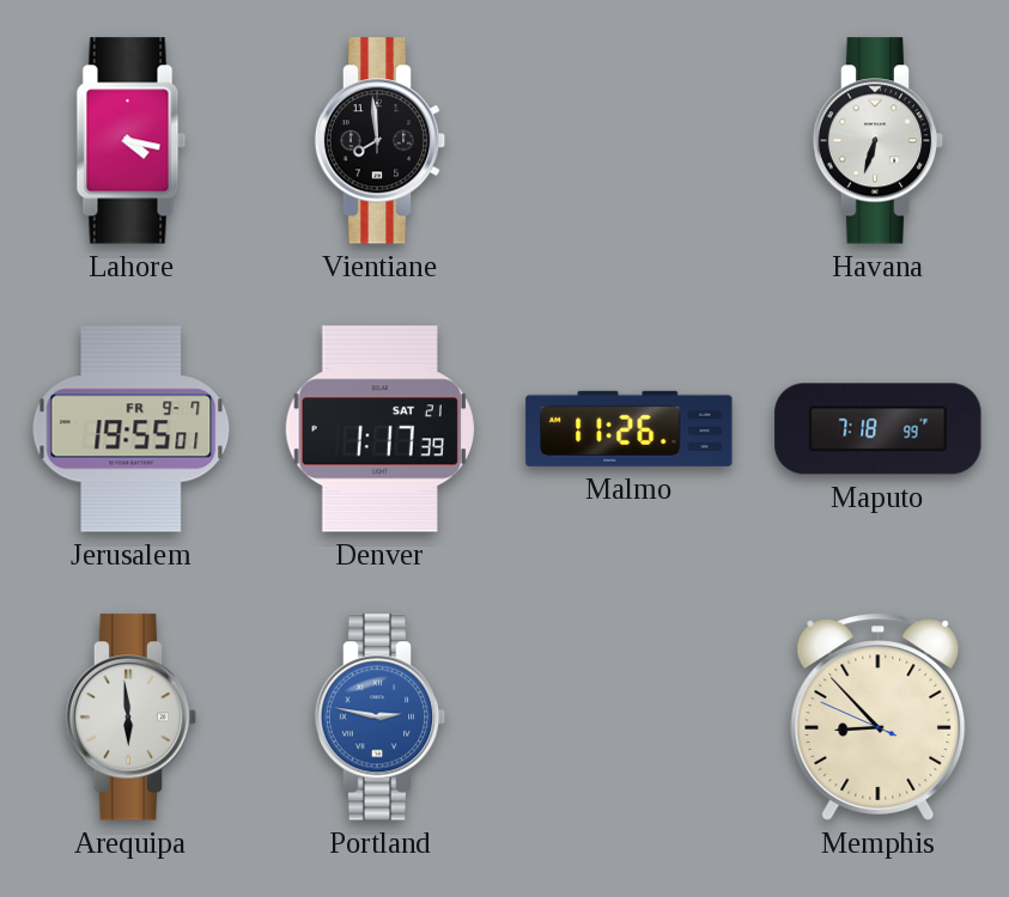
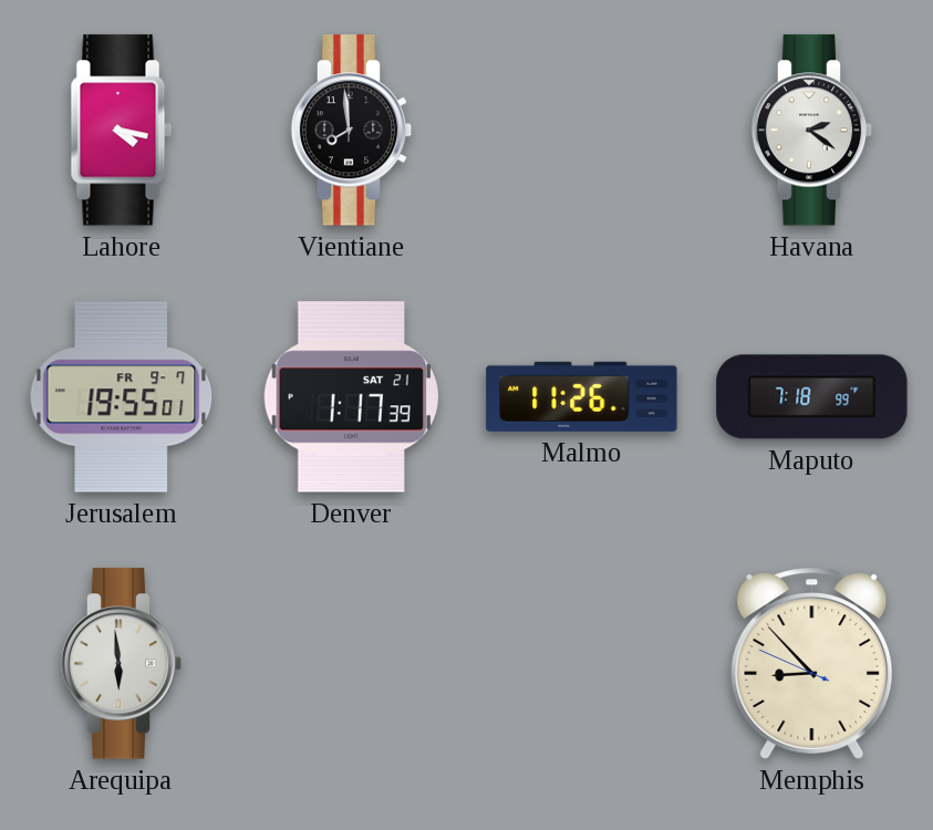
Havana: 6:33 -> 2:21 (812, 131)
Portland: 2:47 -> none (381, 718)
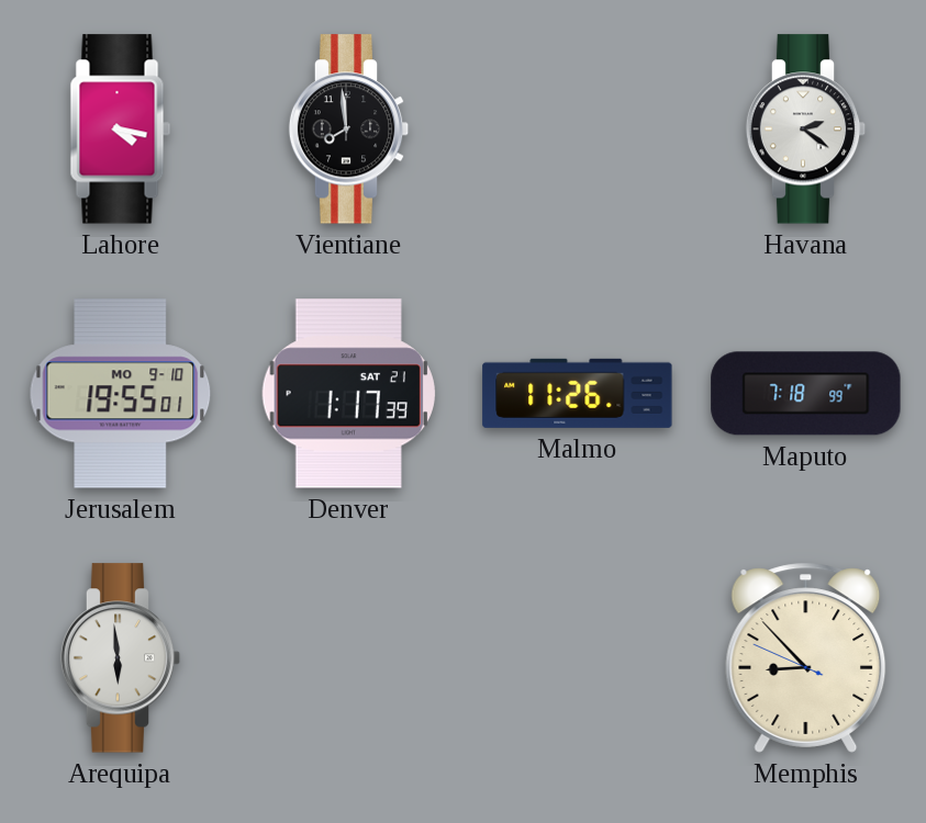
Jerusalem date: FR 9-7 -> MO 9-10 (121, 394)
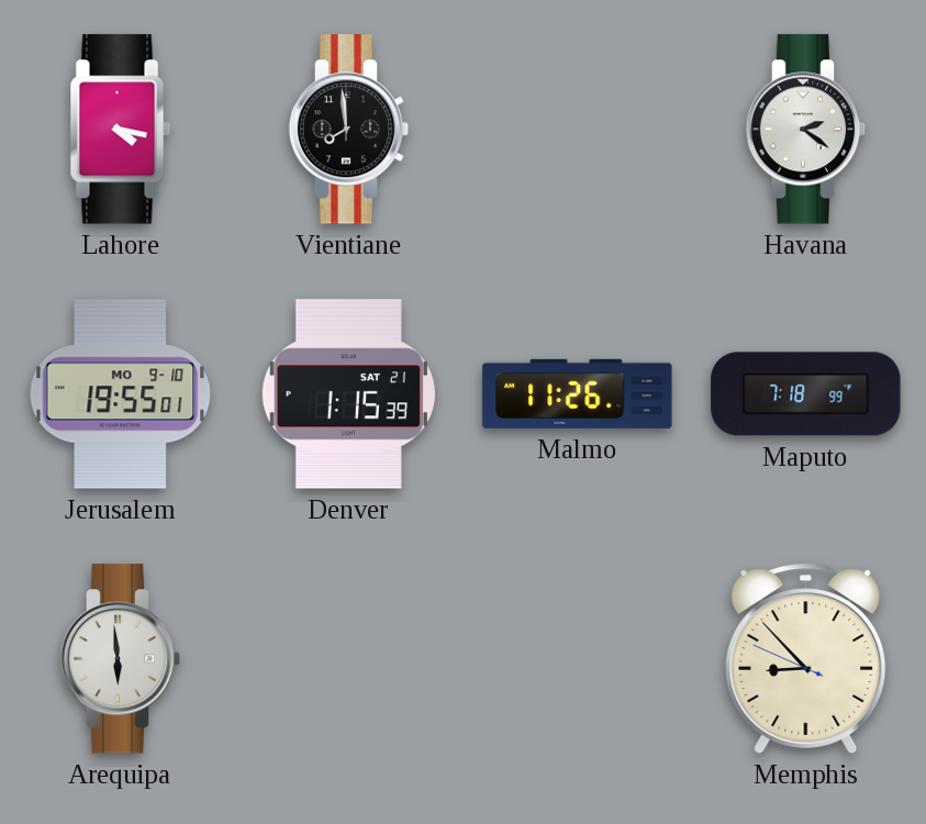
Denver: 1:17 -> 1:15 (348, 394)
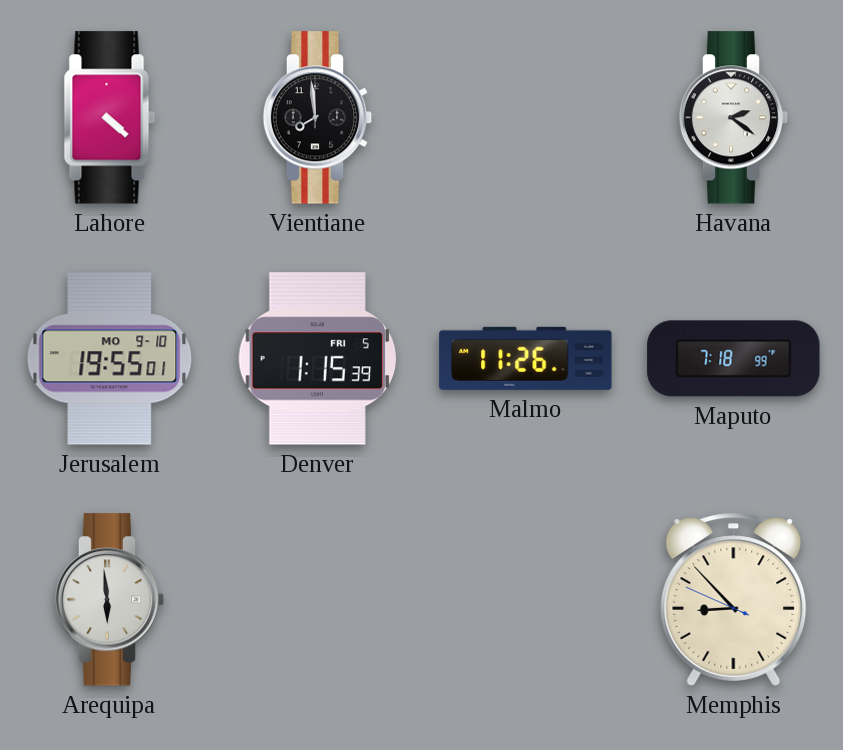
Lahore: 4:17 -> 4:22 (110, 118)
Denver date: SAT 21 -> FRI 5 (317, 359)
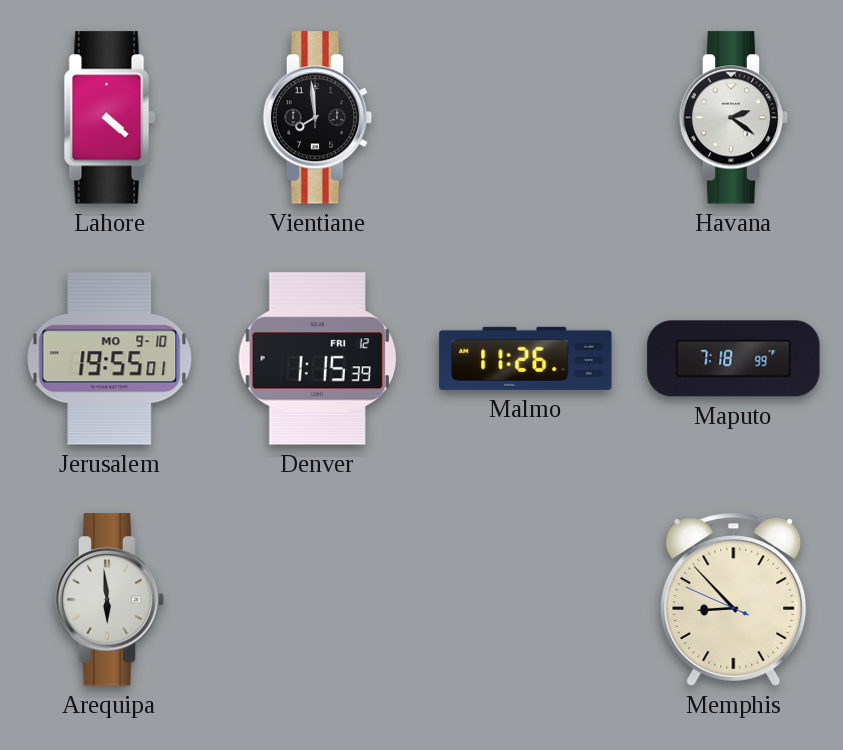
Denver date: FRI 5 -> FRI 12 (317, 359)
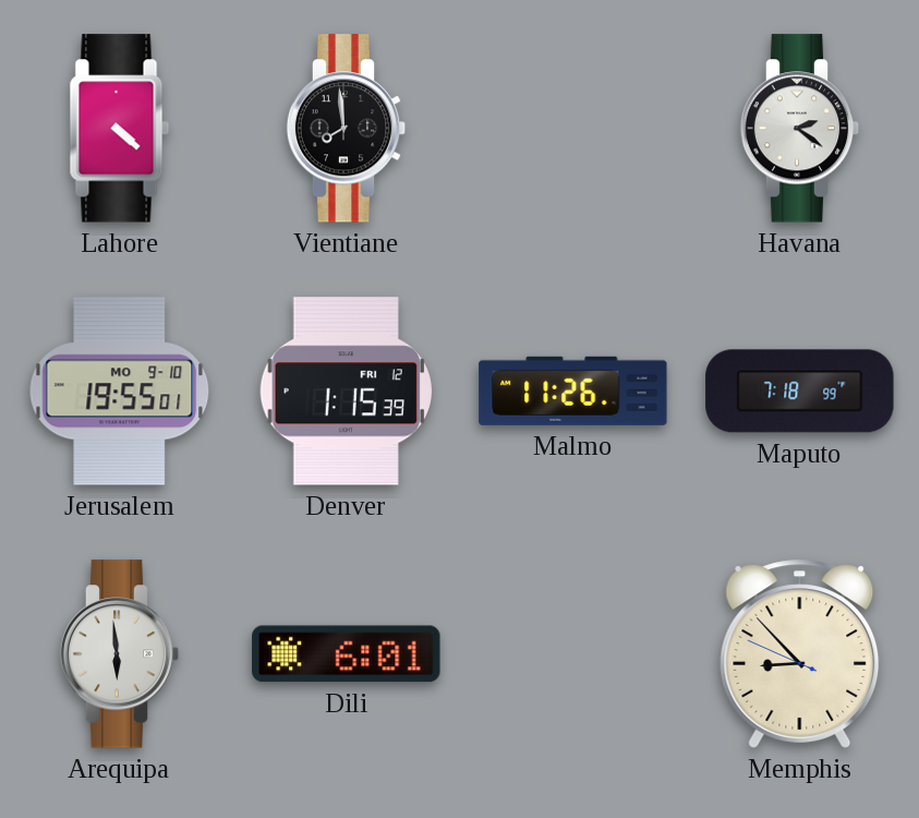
Dili: none -> 6:01 (347, 654)
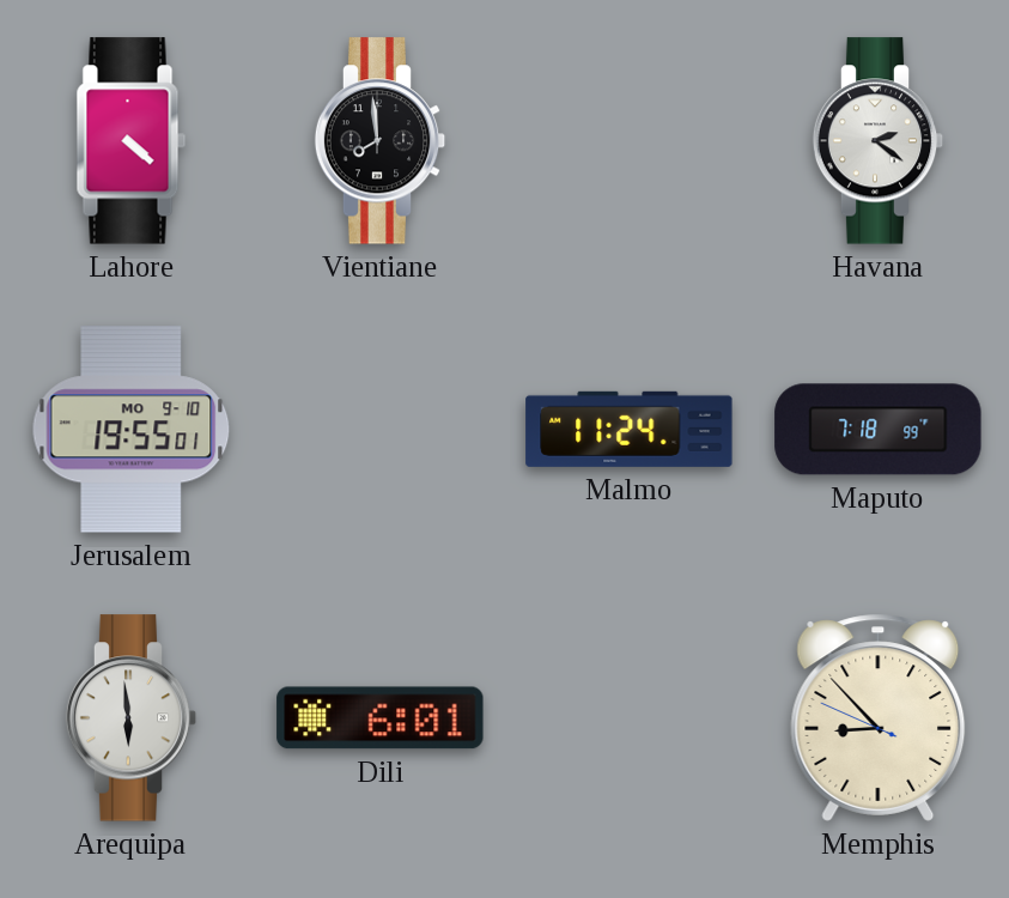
Denver: 1:15 -> none (346, 392)
Malmo: 11:26 -> 11:24 (630, 429)
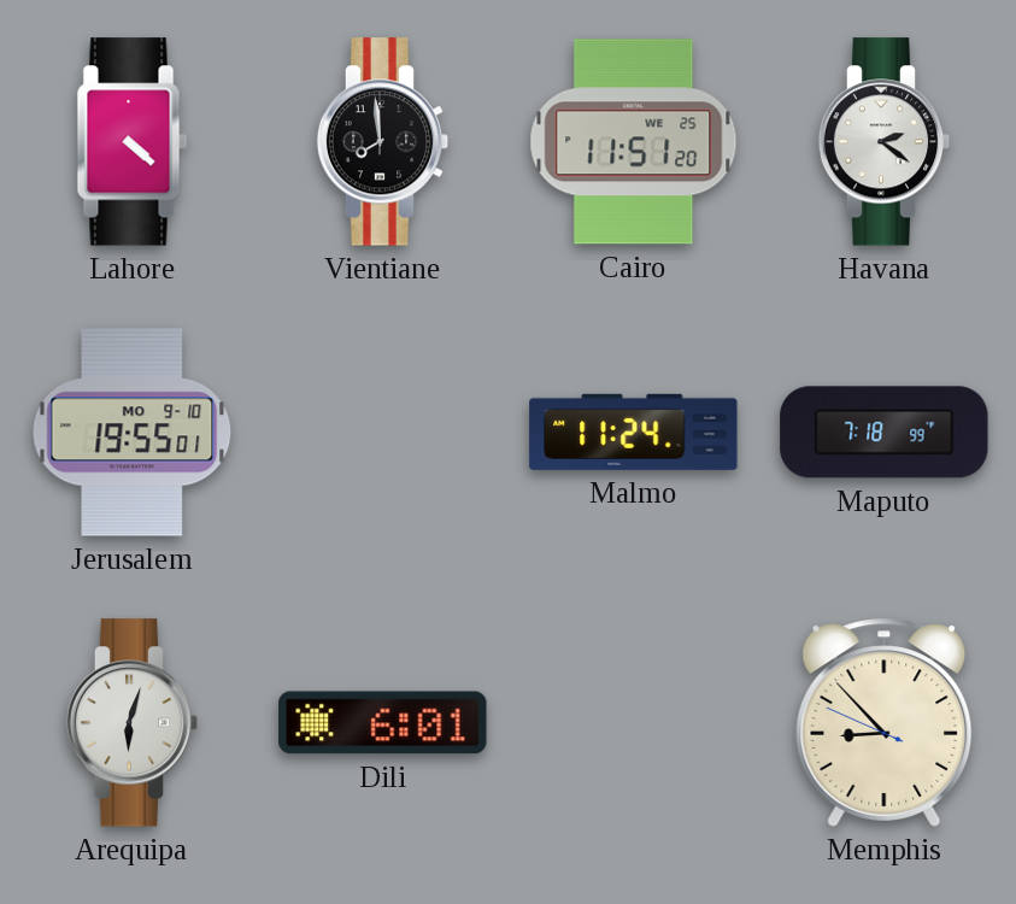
Cairo: none -> 11:51 (634, 142)
Arequipa: 5:59 -> 6:03 (133, 723)
